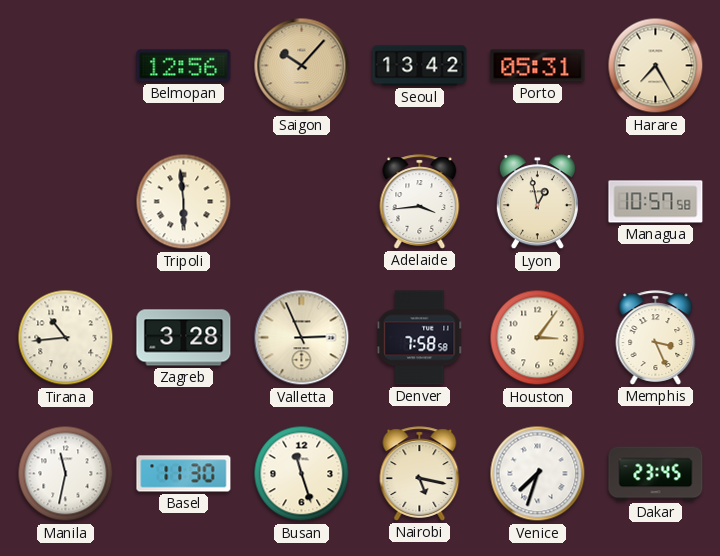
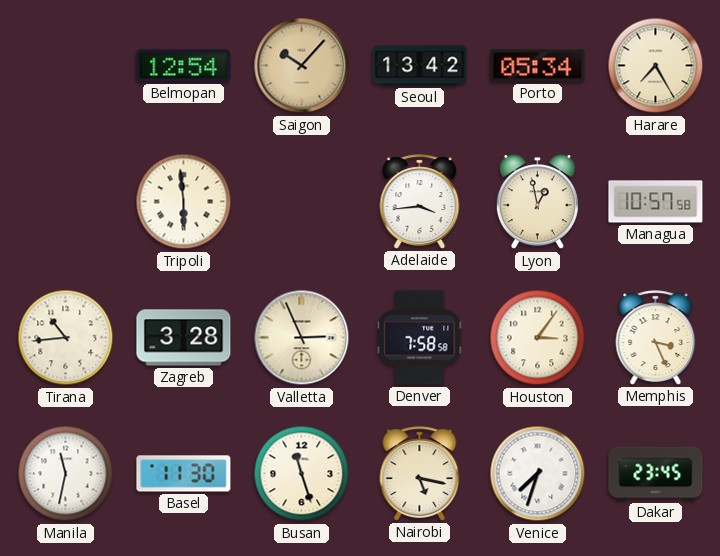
Belmopan: 12:56 -> 12:54 (184, 66)
Porto: 05:31 -> 05:34 (538, 66)
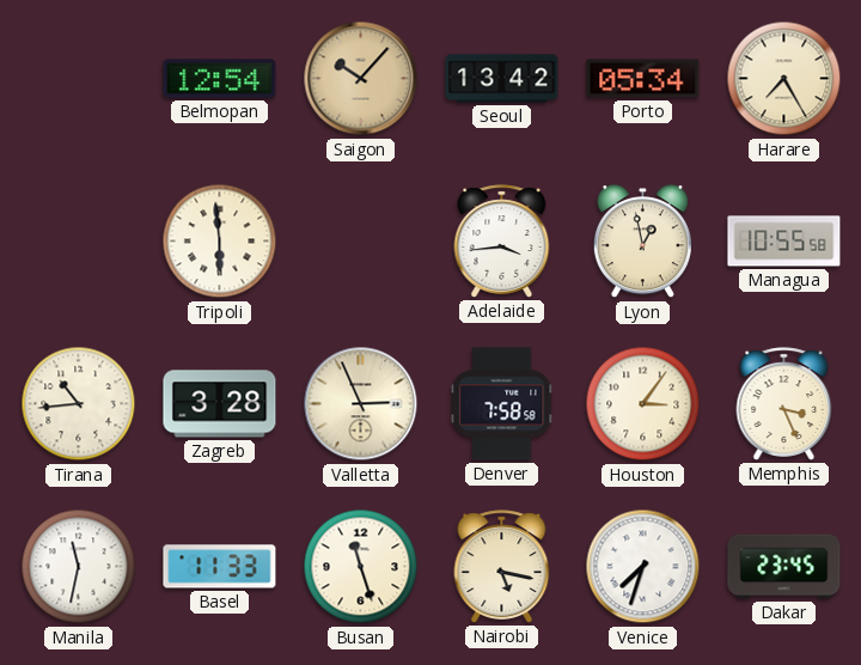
Managua: 10:57 -> 10:55 (784, 242)
Basel: 11:30 -> 11:33 (220, 567)
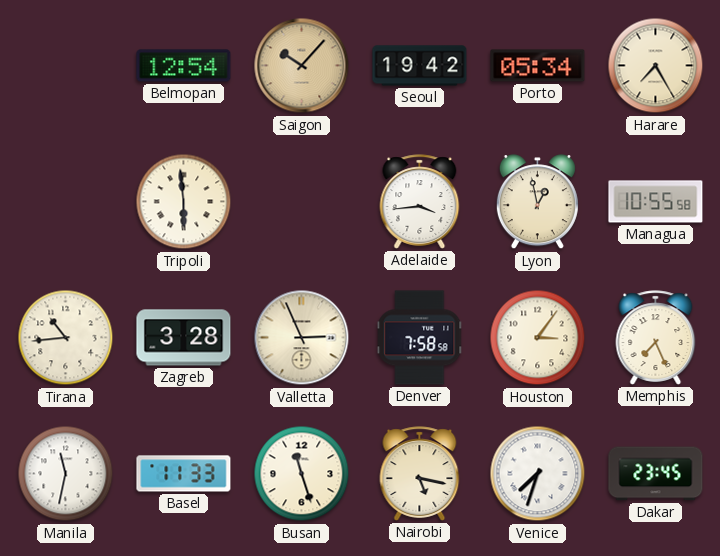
Seoul: 13:42 -> 19:42 (420, 66)
Memphis: 3:26 -> 7:26 (656, 338)
